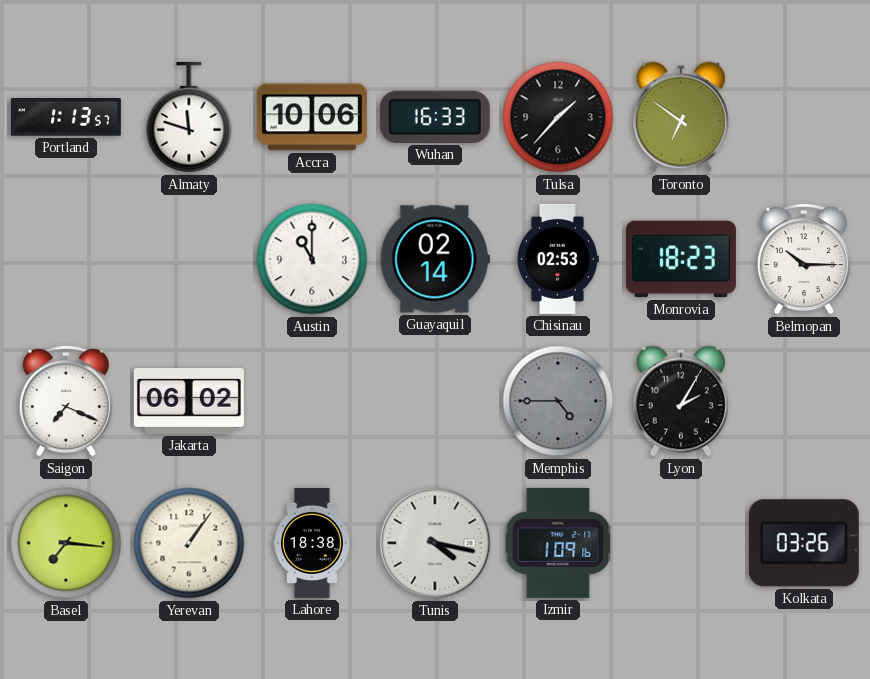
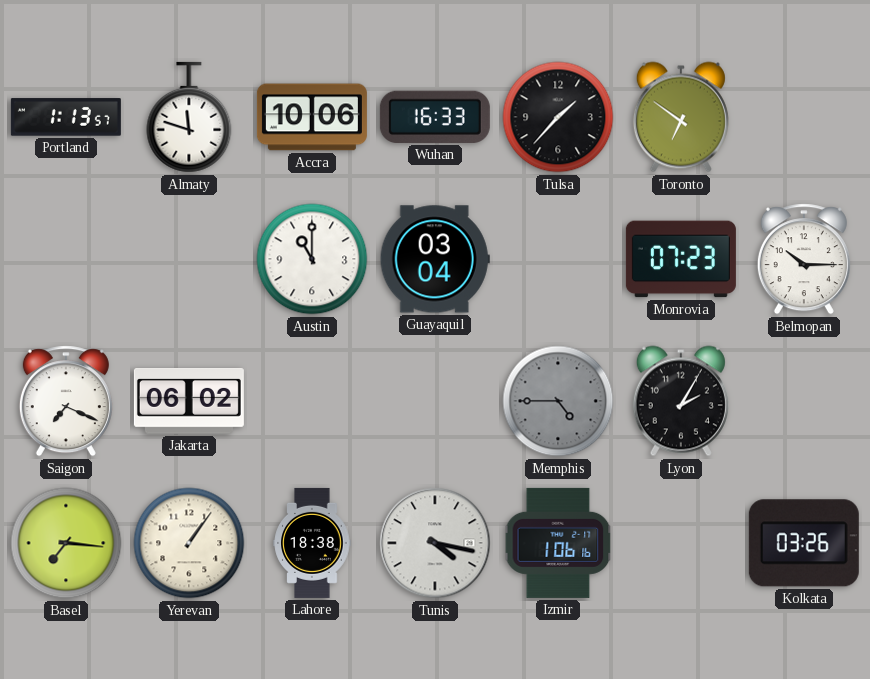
Guayaquil: 02:14 -> 03:04 (435, 259)
Chisinau: 02:53 -> none (558, 259)
Monrovia: 18:23 -> 07:23 (681, 259)
Izmir: 1:09 -> 1:06 (558, 543)
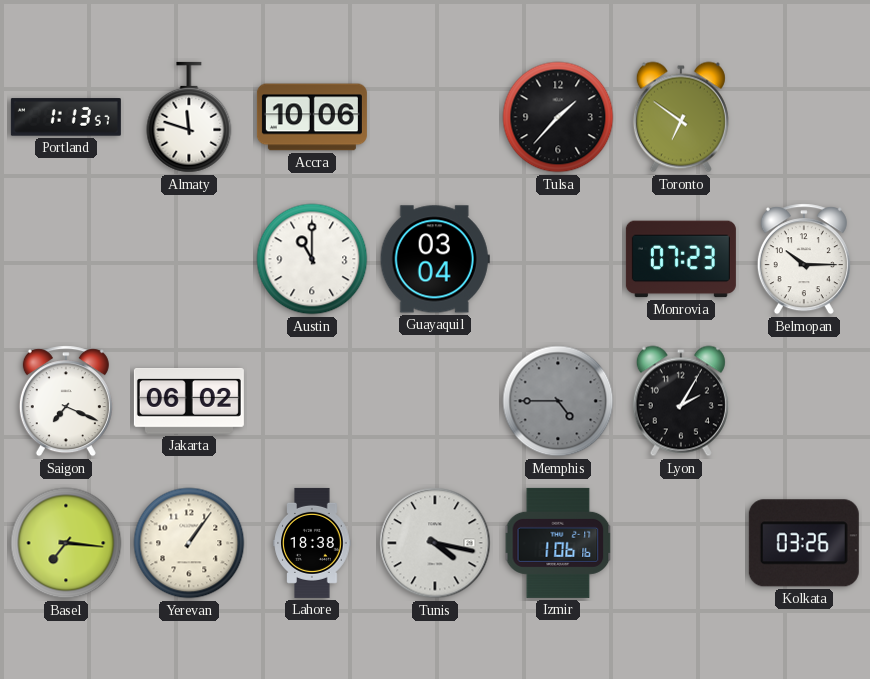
Wuhan: 16:33 -> none (435, 117)
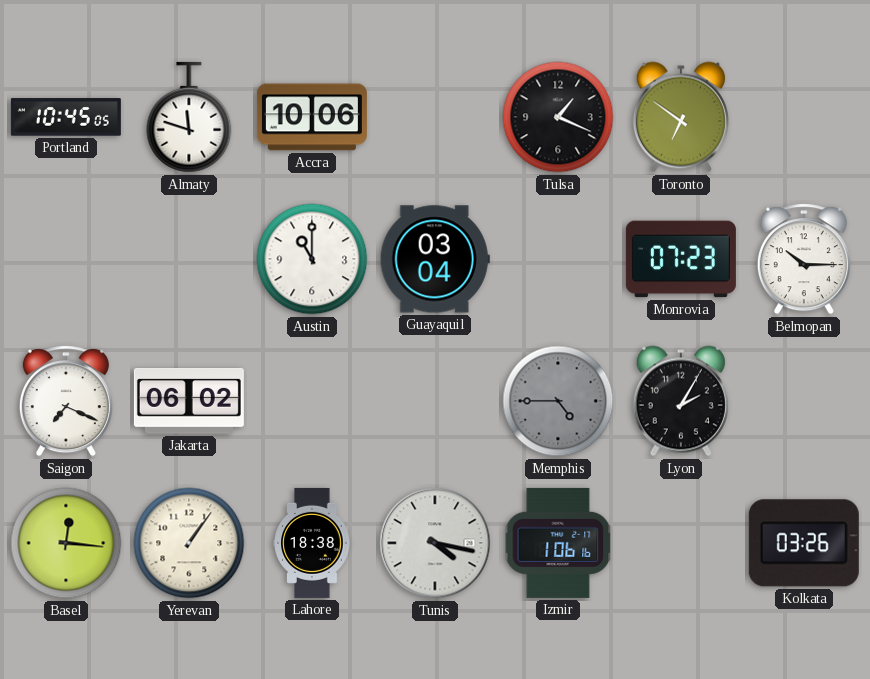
Portland: 1:13 -> 10:45 (66, 117)
Tulsa: 1:37 -> 1:19 (558, 117)
Basel: 7:16 -> 12:16 (66, 543)
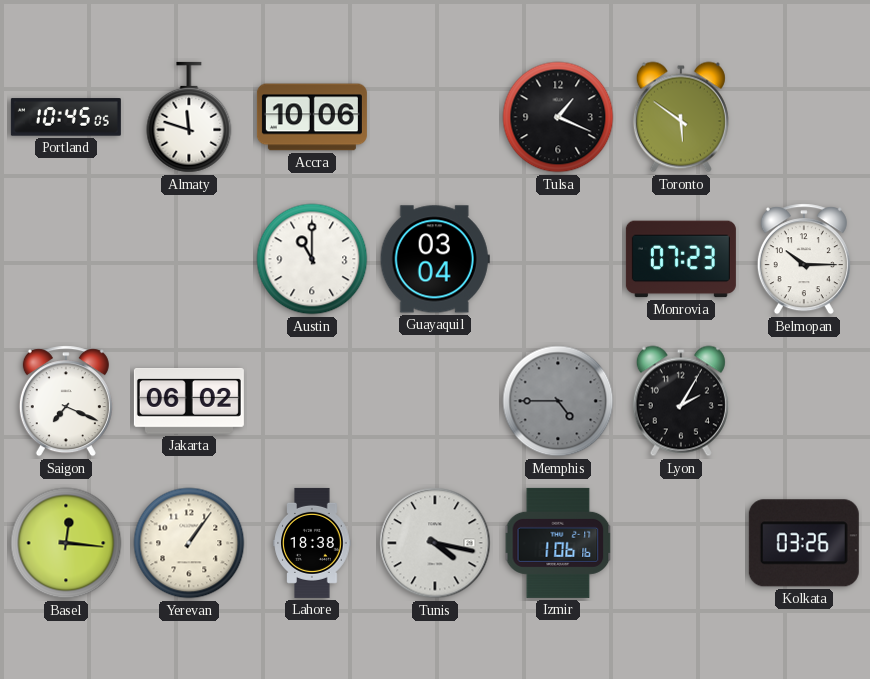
Toronto: 6:51 -> 5:51 (681, 117)
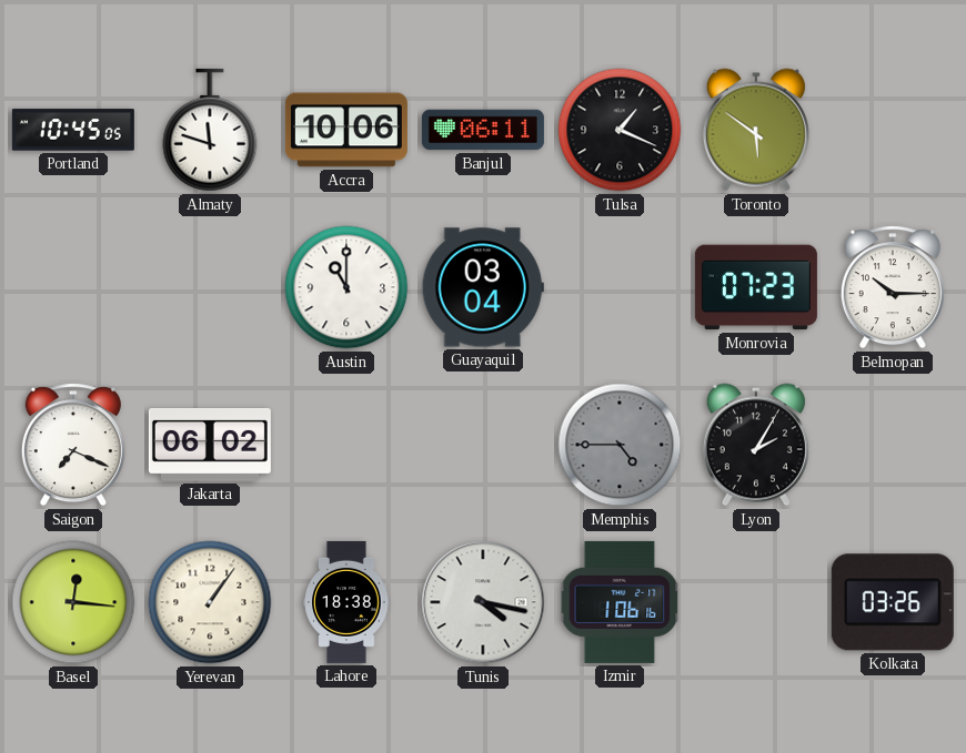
Banjul: none -> 06:11 (483, 130)
